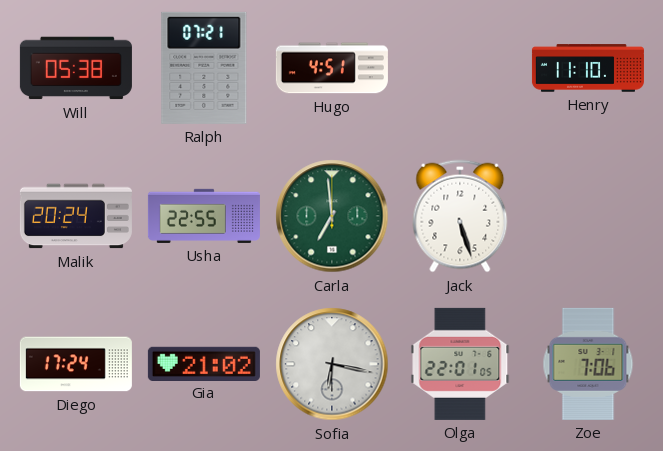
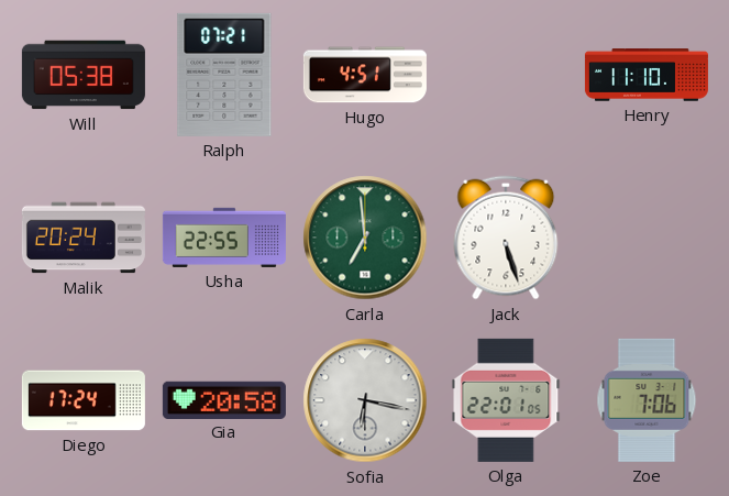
Gia: 21:02 -> 20:58 (224, 399)
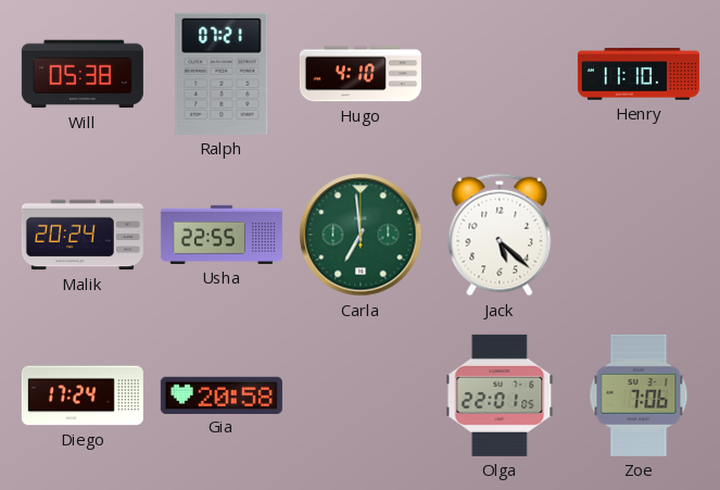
Hugo: 4:51 -> 4:10 (361, 74)
Jack: 5:27 -> 5:22 (500, 235)
Sofia: 6:17 -> none (365, 400)
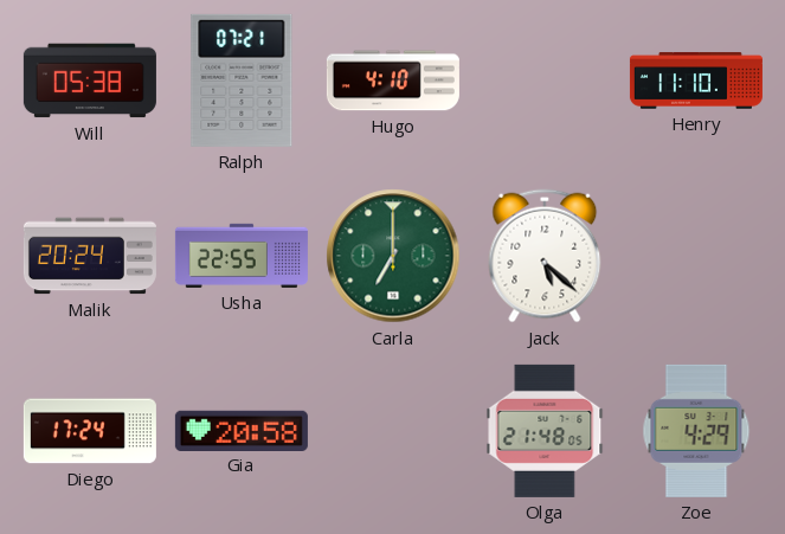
Carla: 6:59 -> 7:00 (393, 256)
Olga: 22:01 -> 21:48 (545, 431)
Zoe: 7:06 -> 4:29 (696, 431)
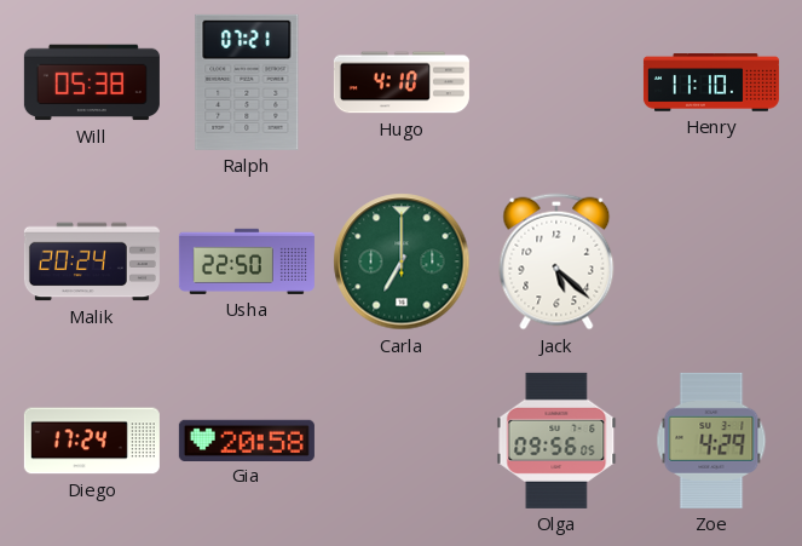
Usha: 22:55 -> 22:50 (247, 261)
Olga: 21:48 -> 09:56 (556, 441)
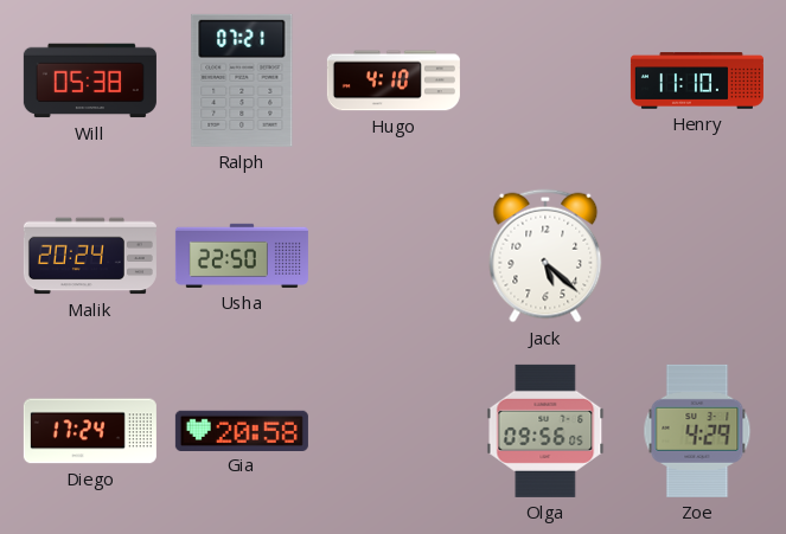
Carla: 7:00 -> none (402, 261)
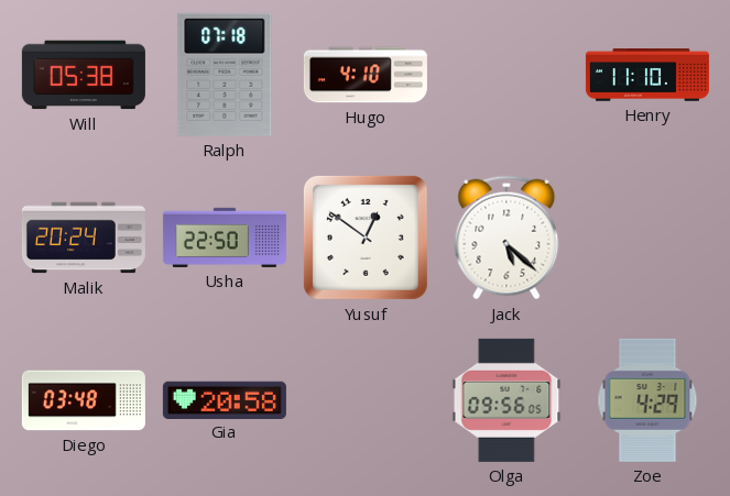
Ralph: 07:21 -> 07:18 (225, 75)
Yusuf: none -> 12:51 (366, 238)
Diego: 17:24 -> 03:48 (84, 400)
